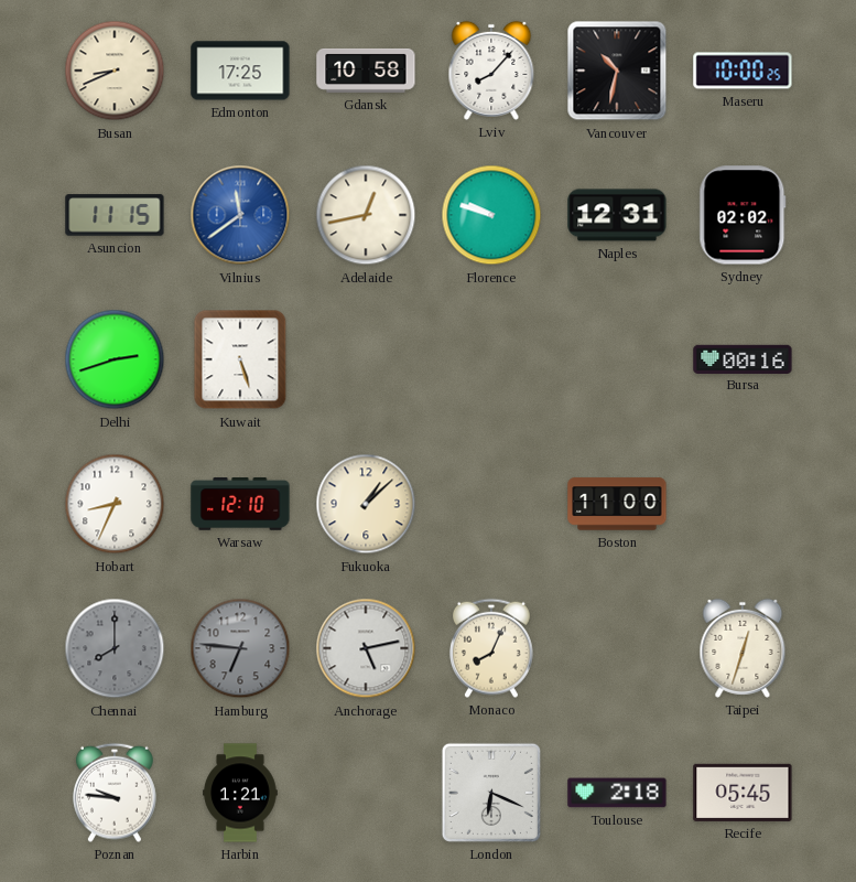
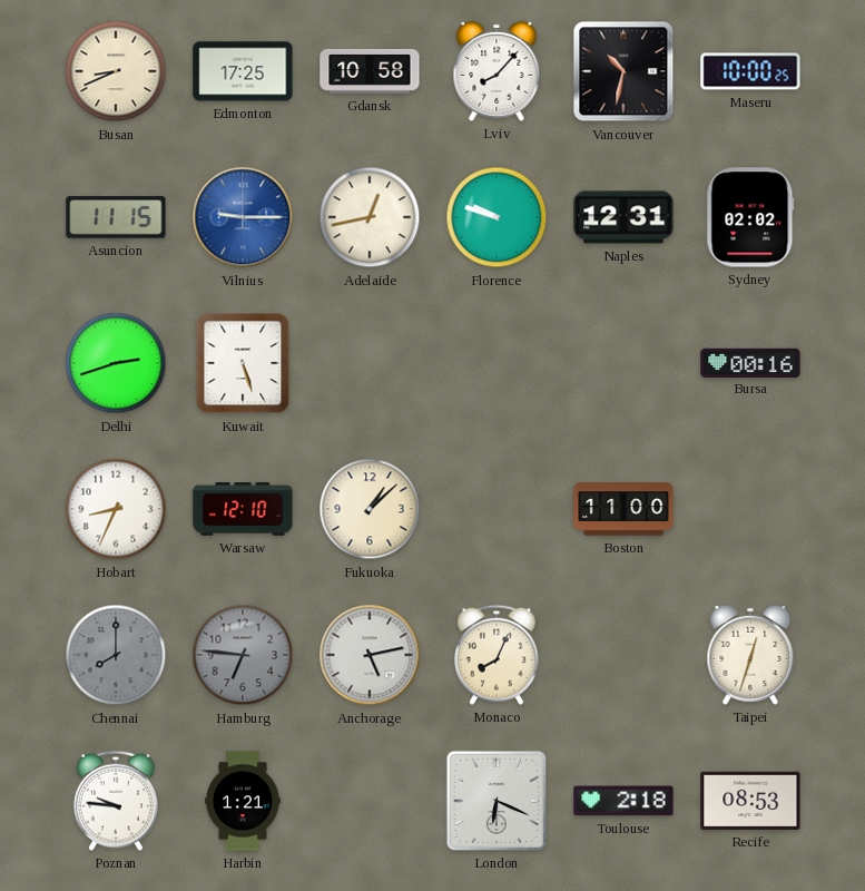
Vilnius: 11:39 -> 9:15 (243, 217)
Recife: 05:45 -> 08:53 (750, 801)
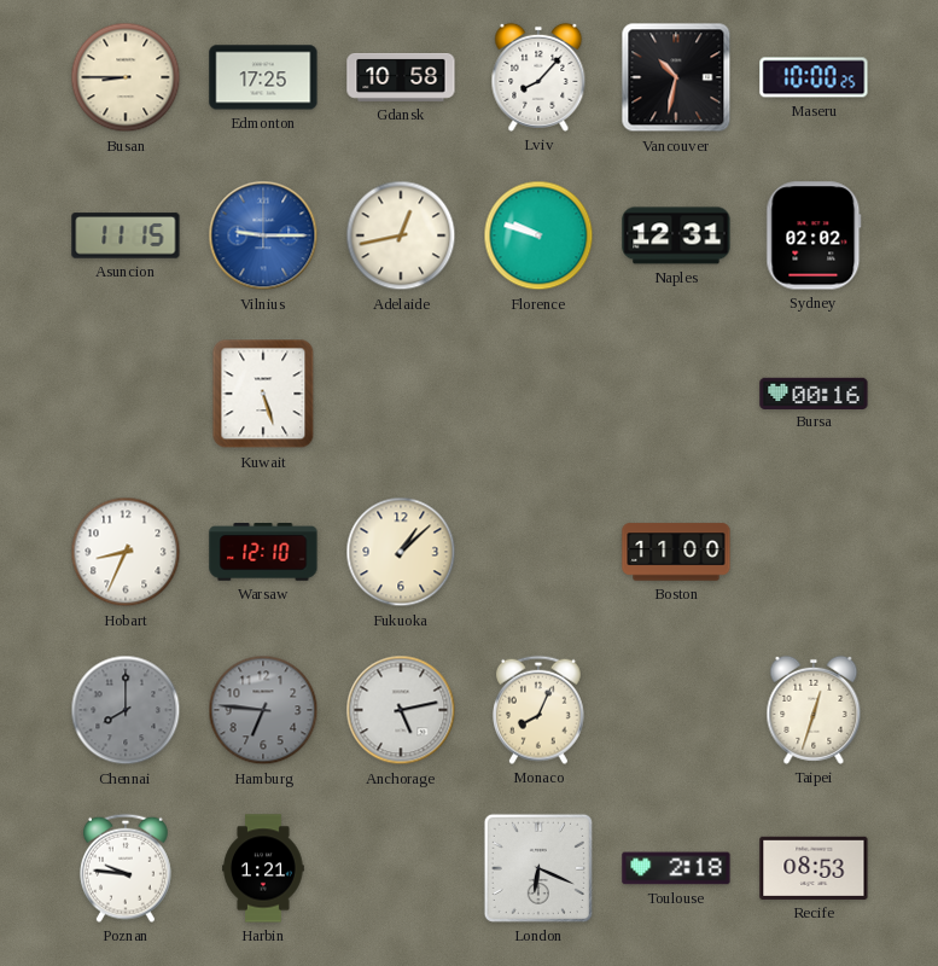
Busan: 8:41 -> 8:45 (126, 77)
Delhi: 2:42 -> none (116, 363)
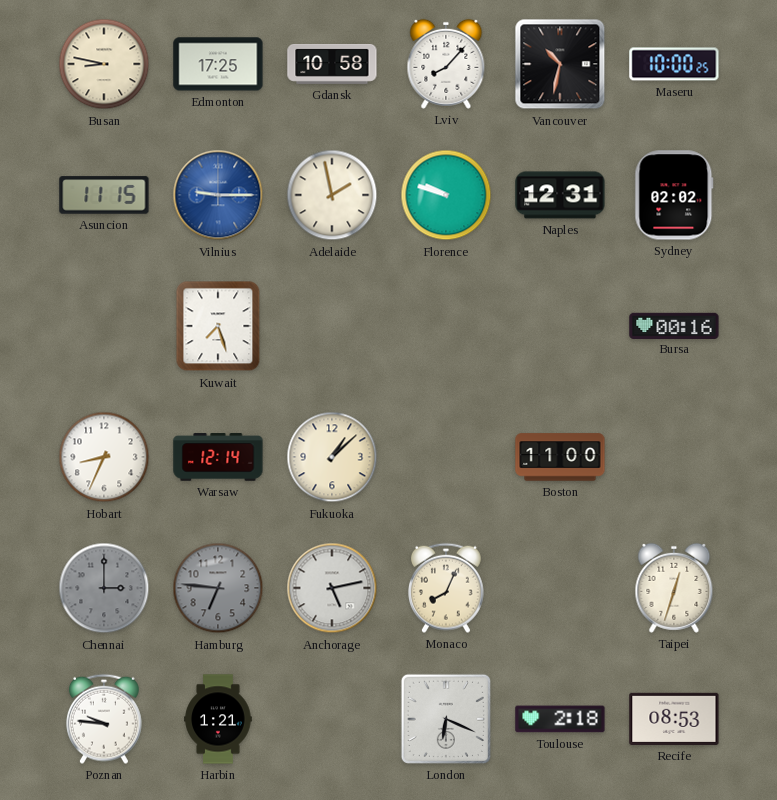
Busan: 8:45 -> 8:47 (104, 64)
Adelaide: 12:43 -> 1:58 (332, 195)
Kuwait: 5:27 -> 7:27 (218, 326)
Warsaw: 12:10 -> 12:14 (218, 457)
Chennai: 8:00 -> 3:00 (104, 588)
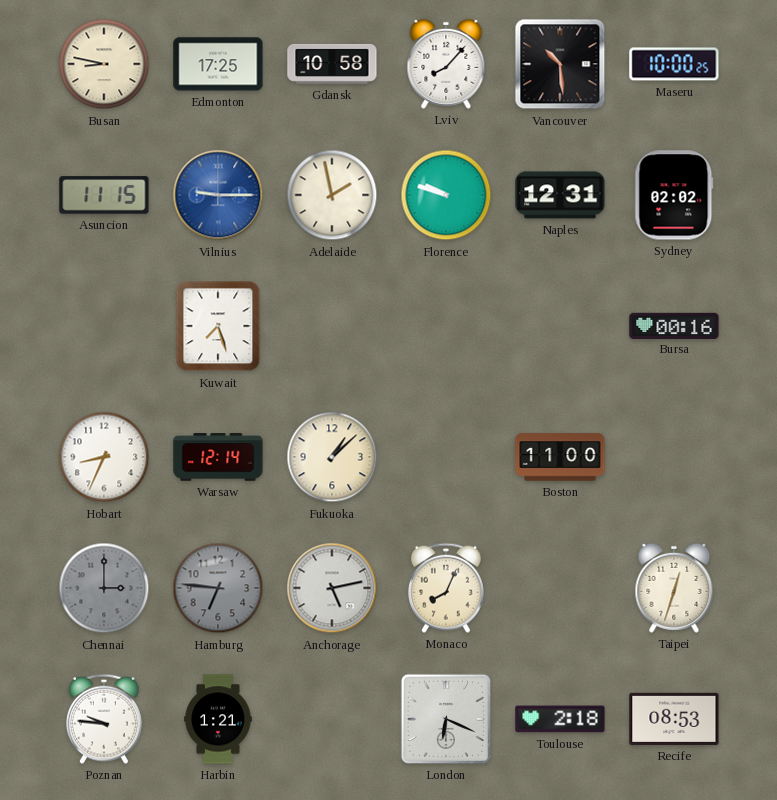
Vancouver: 10:32 -> 10:29 (560, 64)
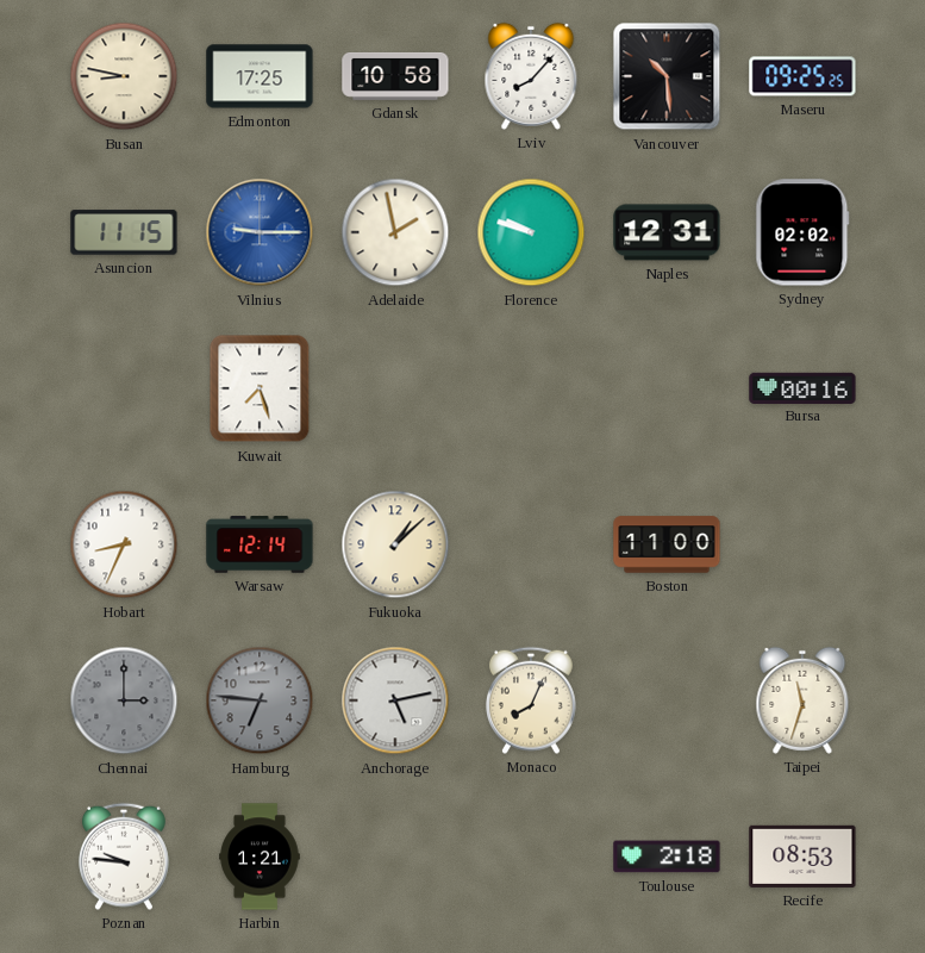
Maseru: 10:00 -> 09:25 (802, 76)
Taipei: 12:33 -> 11:33 (802, 700)
London: 6:19 -> none (446, 719)
